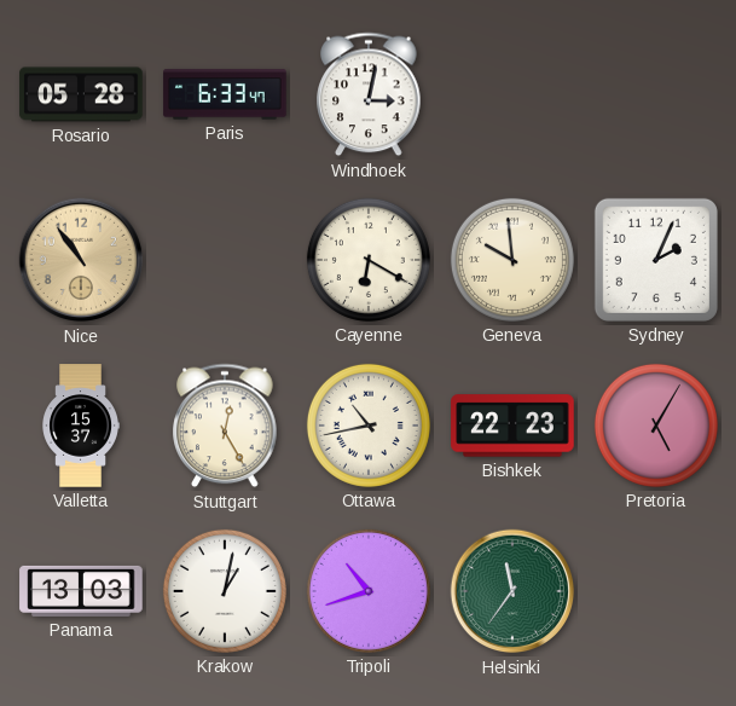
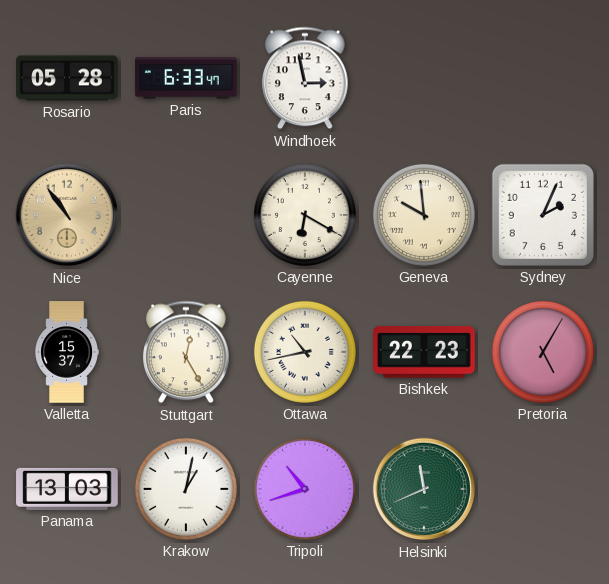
Windhoek: 3:02 -> 2:58 (305, 78)
Helsinki: 11:36 -> 11:41 (424, 489)
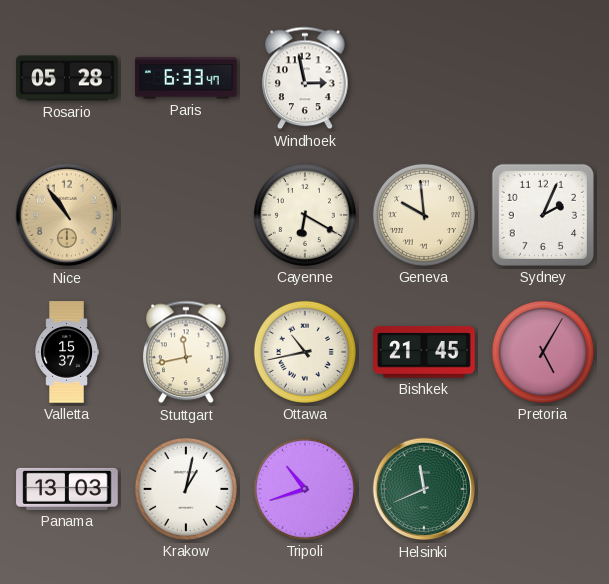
Stuttgart: 12:25 -> 11:43 (186, 352)
Bishkek: 22:23 -> 21:45 (424, 352)
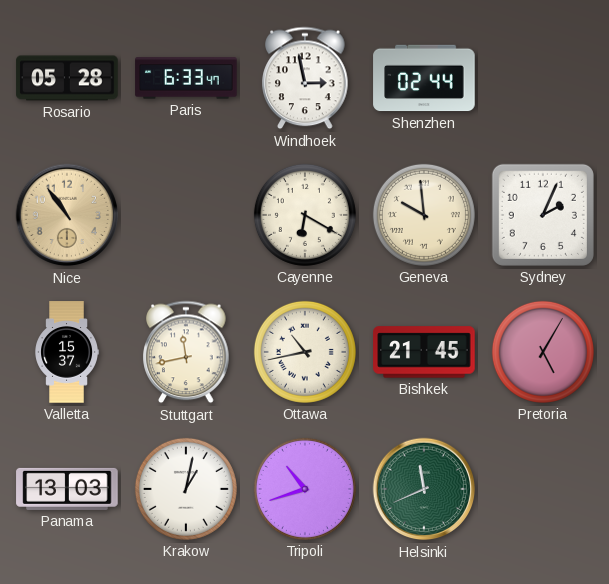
Shenzhen: none -> 02:44 (424, 78)
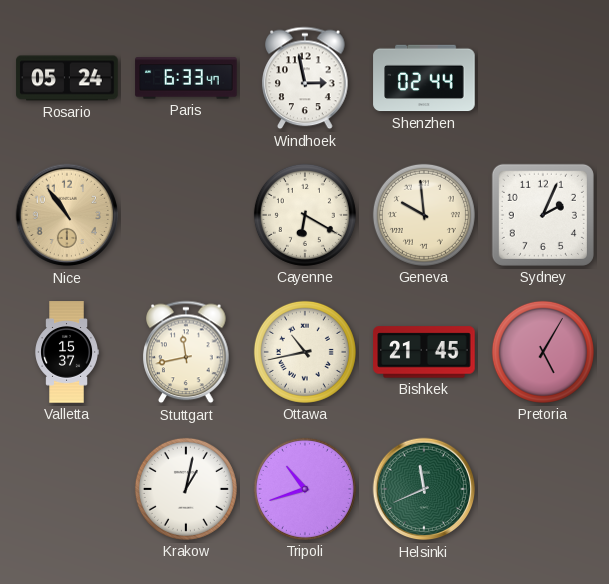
Rosario: 05:28 -> 05:24 (67, 78)
Panama: 13:03 -> none (67, 489)
